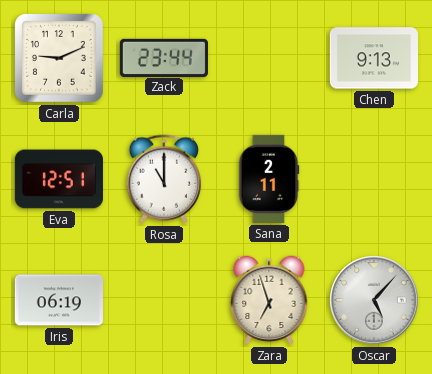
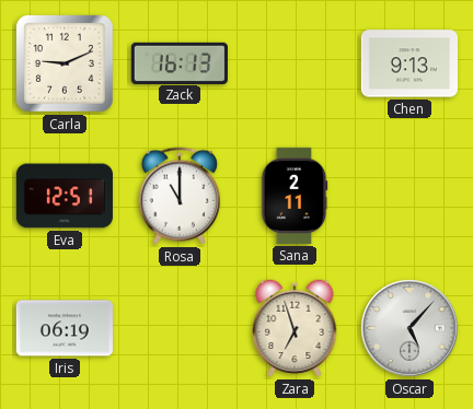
Zack: 23:44 -> 16:13 (180, 62)
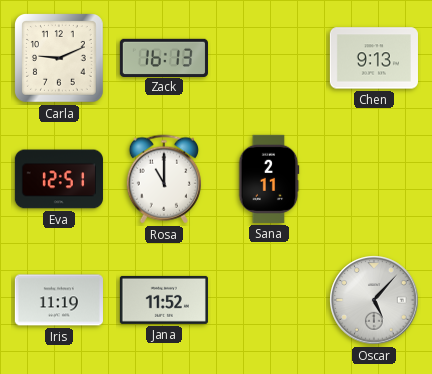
Iris: 06:19 -> 11:19 (59, 300)
Jana: none -> 11:52 (164, 300)
Zara: 6:57 -> none (295, 328)
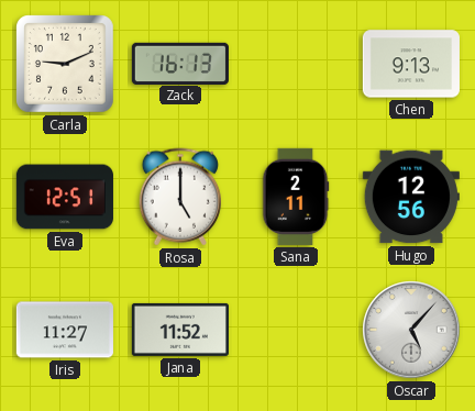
Rosa: 11:00 -> 5:00 (180, 197)
Hugo: none -> 12:56 (411, 197)
Iris: 11:19 -> 11:27 (65, 330)
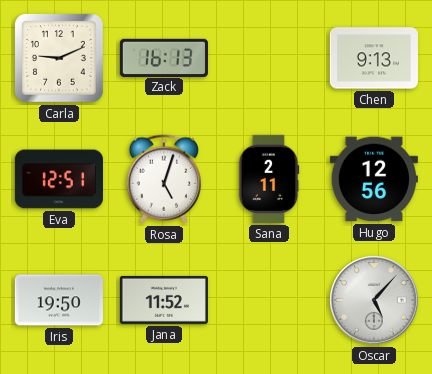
Rosa: 5:00 -> 5:03 (164, 179)
Iris: 11:27 -> 19:50 (59, 300)
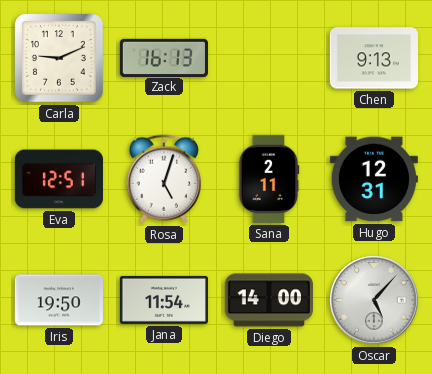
Hugo: 12:56 -> 12:31 (374, 179)
Jana: 11:52 -> 11:54 (164, 300)
Diego: none -> 14:00 (269, 300)
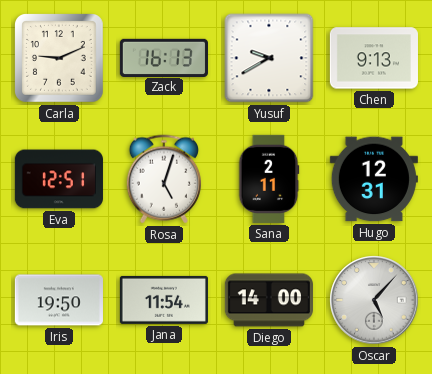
Yusuf: none -> 9:40 (269, 58)
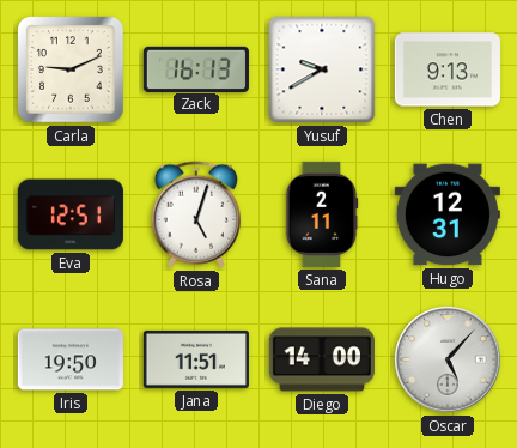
Jana: 11:54 -> 11:51 (196, 359)
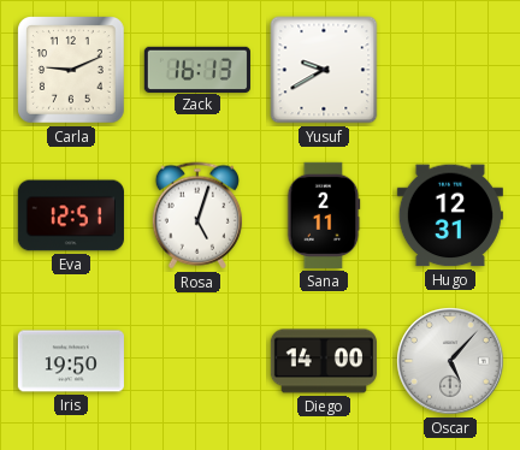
Chen: 9:13 -> none (448, 69)
Jana: 11:51 -> none (196, 359)
